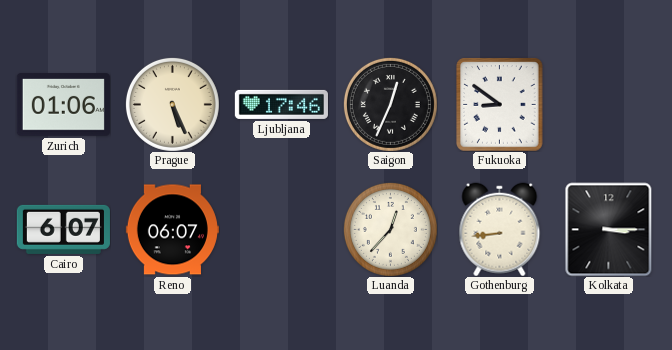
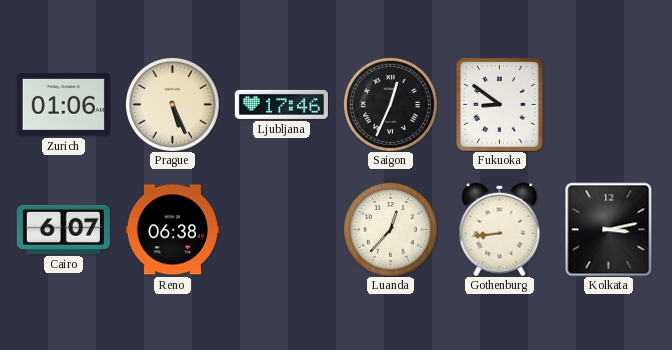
Reno: 06:07 -> 06:38 (172, 230)
Kolkata: 3:15 -> 3:13 (609, 229)
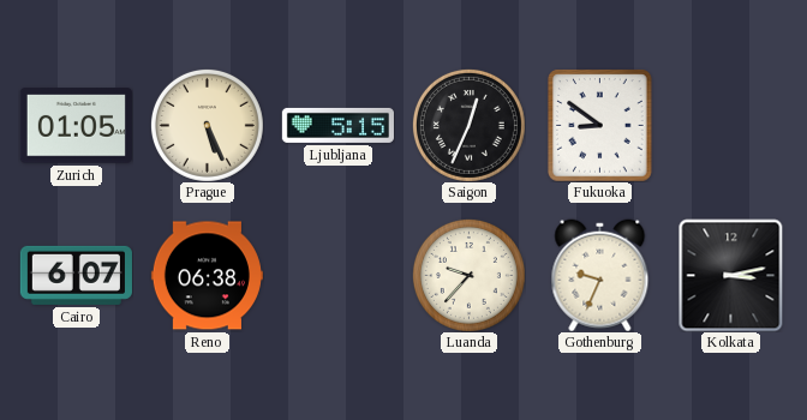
Zurich: 01:06 -> 01:05 (76, 126)
Ljubljana: 17:46 -> 5:15 (337, 125)
Luanda: 12:37 -> 9:37 (468, 275)
Gothenburg: 8:44 -> 9:34 (600, 275)
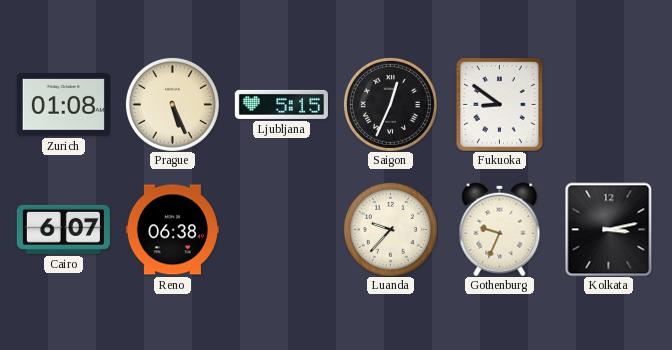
Zurich: 01:05 -> 01:08 (63, 105)
